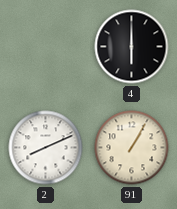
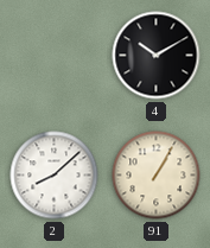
4: 6:00 -> 10:10 (157, 56)
2: 8:11 -> 8:08 (55, 176)
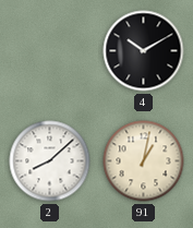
91: 1:05 -> 1:02 (144, 161)
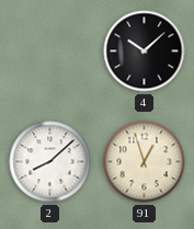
4: 10:10 -> 10:08 (145, 51)
91: 1:02 -> 12:57 (145, 162)
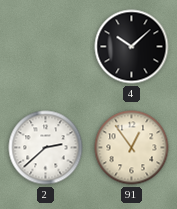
2: 8:08 -> 2:38 (46, 148)
91: 12:57 -> 12:54 (132, 148)
